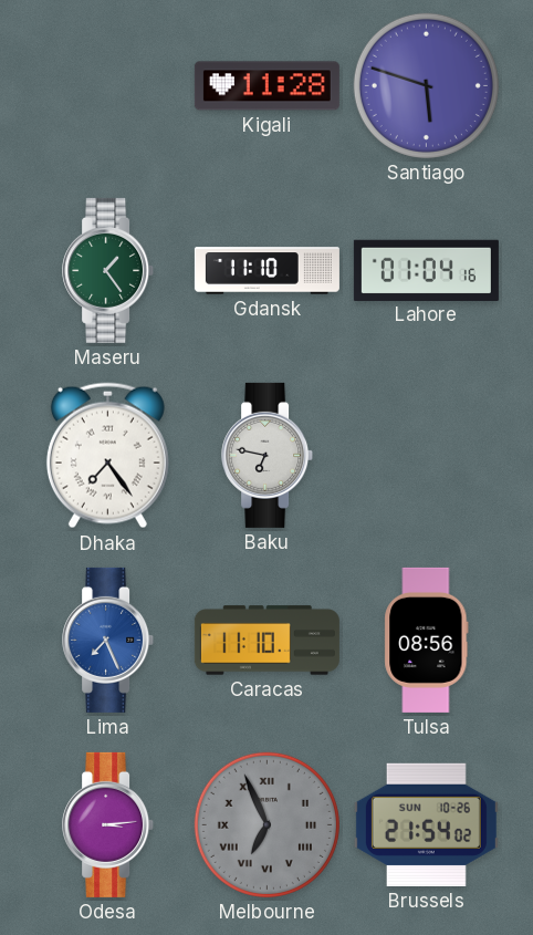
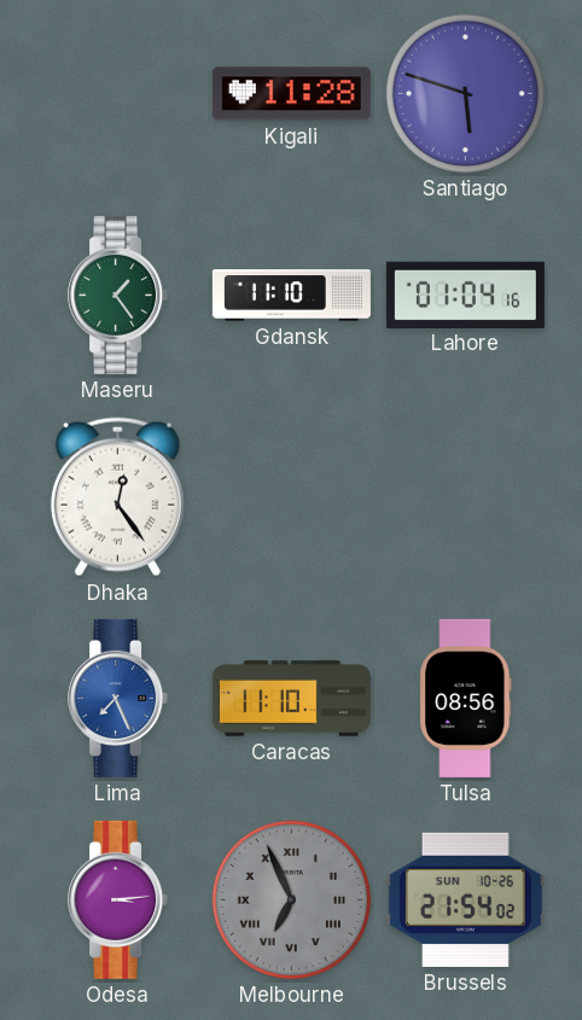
Dhaka: 7:24 -> 12:24 (117, 497)
Baku: 6:47 -> none (268, 455)
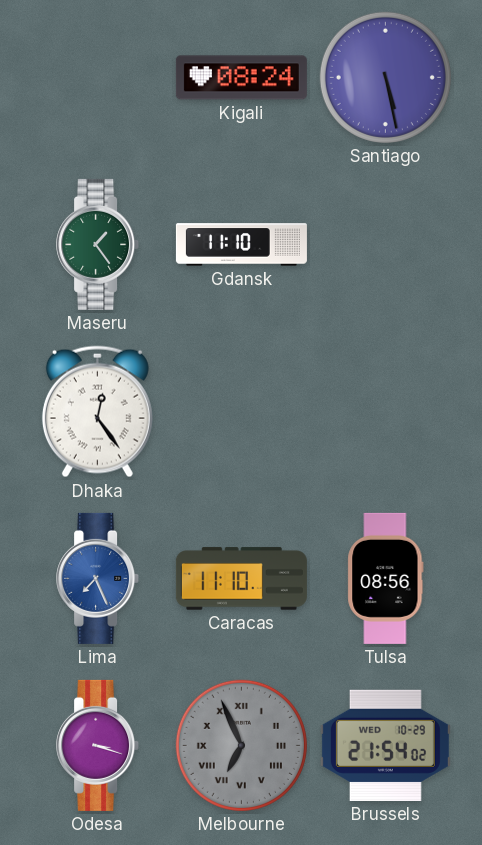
Kigali: 11:28 -> 08:24 (241, 78)
Santiago: 5:48 -> 5:28 (385, 77)
Lahore: 01:04 -> none (465, 295)
Odesa: 3:14 -> 3:18 (98, 745)
Brussels date: SUN 10-26 -> WED 10-29 (385, 745)
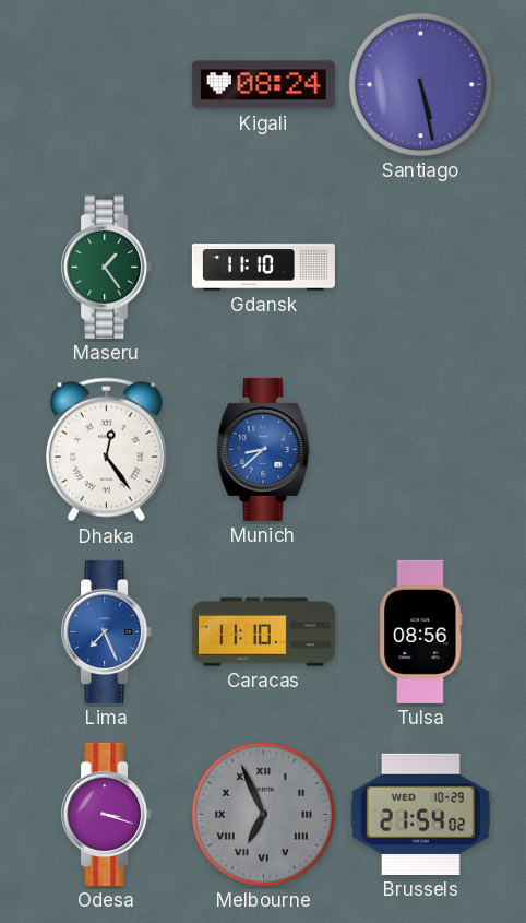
Munich: none -> 8:38 (264, 449)
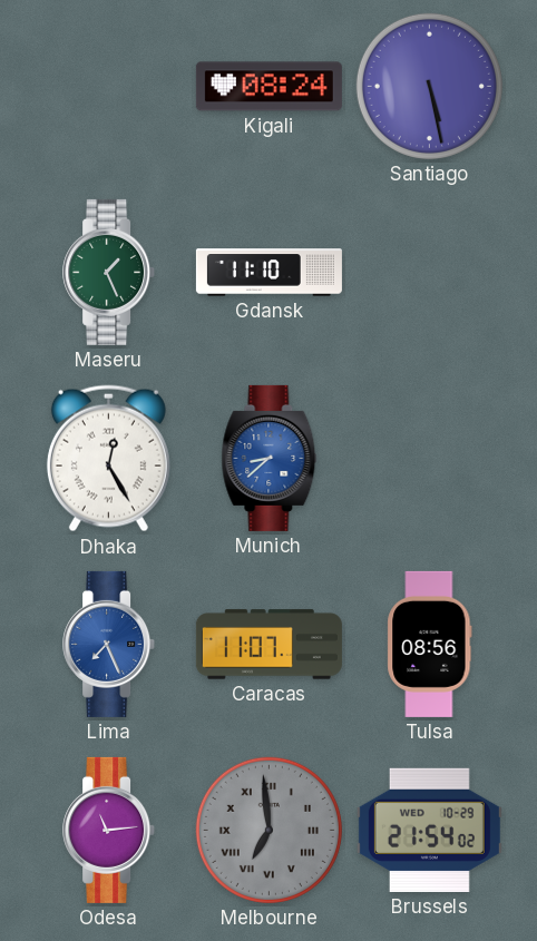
Maseru: 1:24 -> 1:26 (109, 272)
Dhaka: 12:24 -> 12:25 (108, 459)
Caracas: 11:10 -> 11:07 (268, 645)
Odesa: 3:18 -> 11:14 (109, 830)
Melbourne: 6:56 -> 6:59 (268, 830)
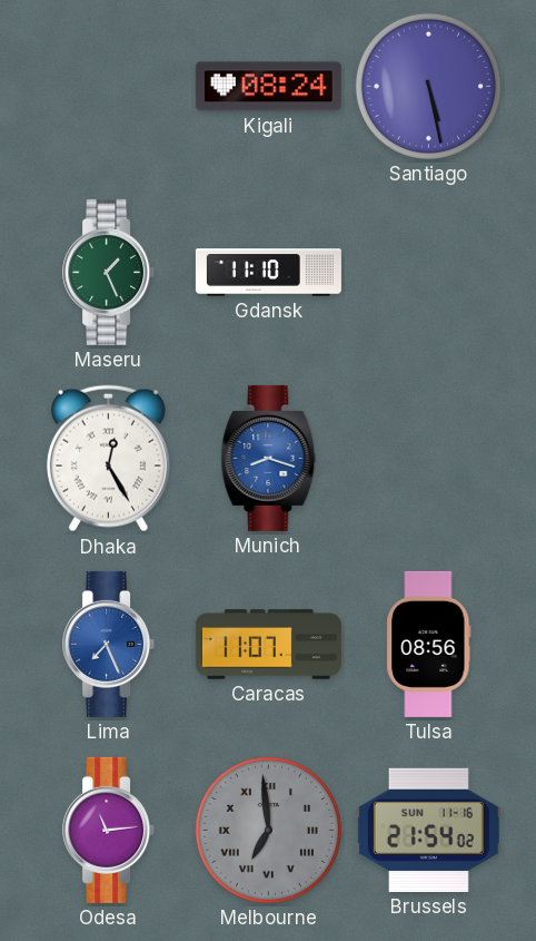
Munich: 8:38 -> 8:18 (269, 458)
Brussels date: WED 10-29 -> SUN 11-16 (428, 830)
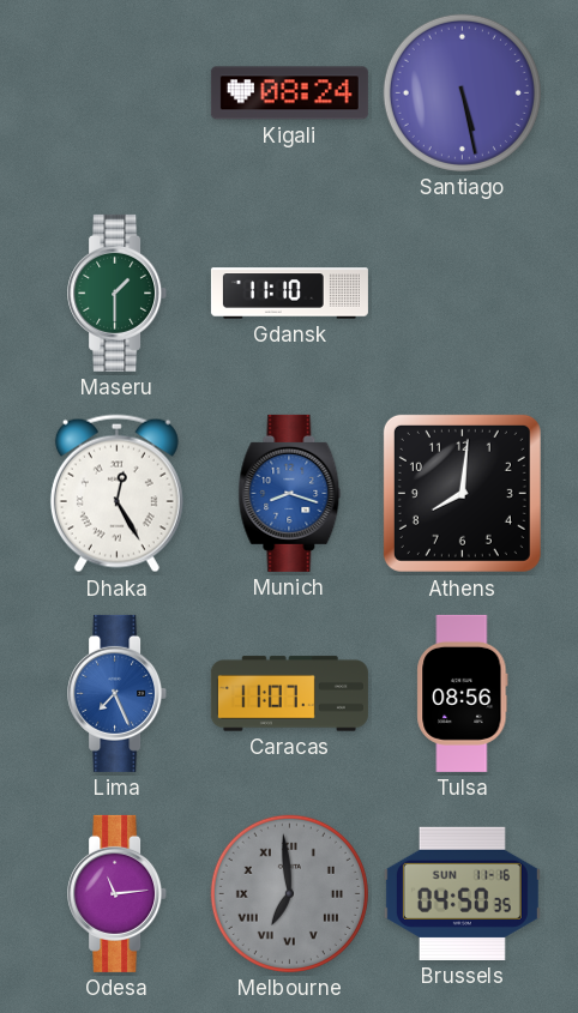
Maseru: 1:26 -> 1:30 (118, 293)
Athens: none -> 8:01 (462, 493)
Brussels: 21:54 -> 04:50 (462, 893)
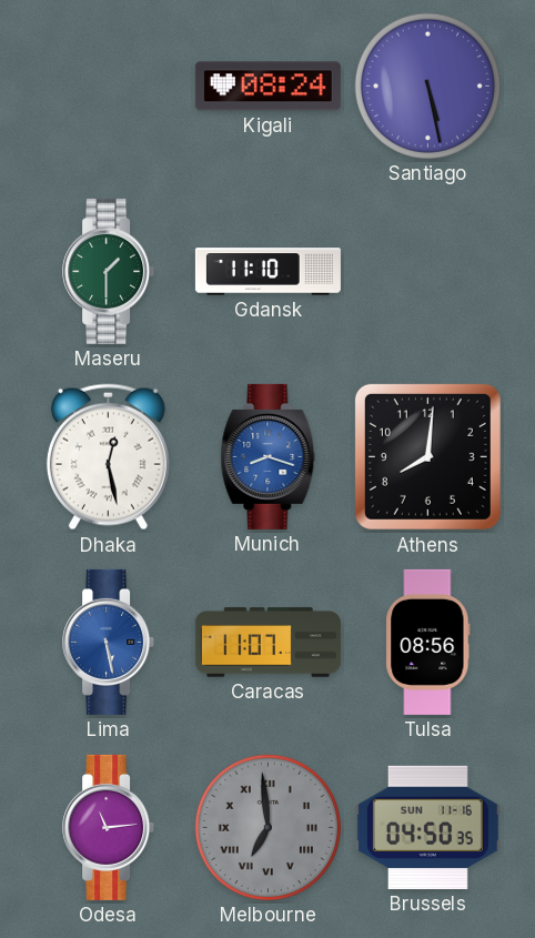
Dhaka: 12:25 -> 12:28 (108, 457)
Lima: 7:26 -> 5:28 (109, 642)
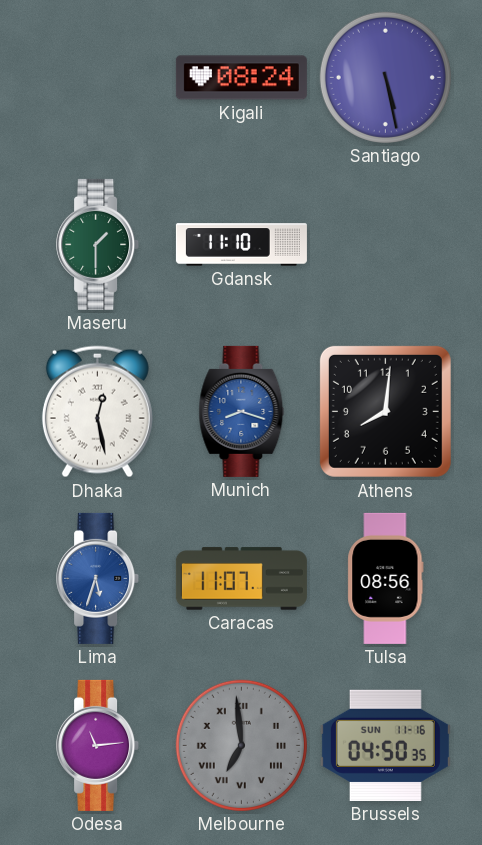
Lima: 5:28 -> 5:33 (98, 578)
